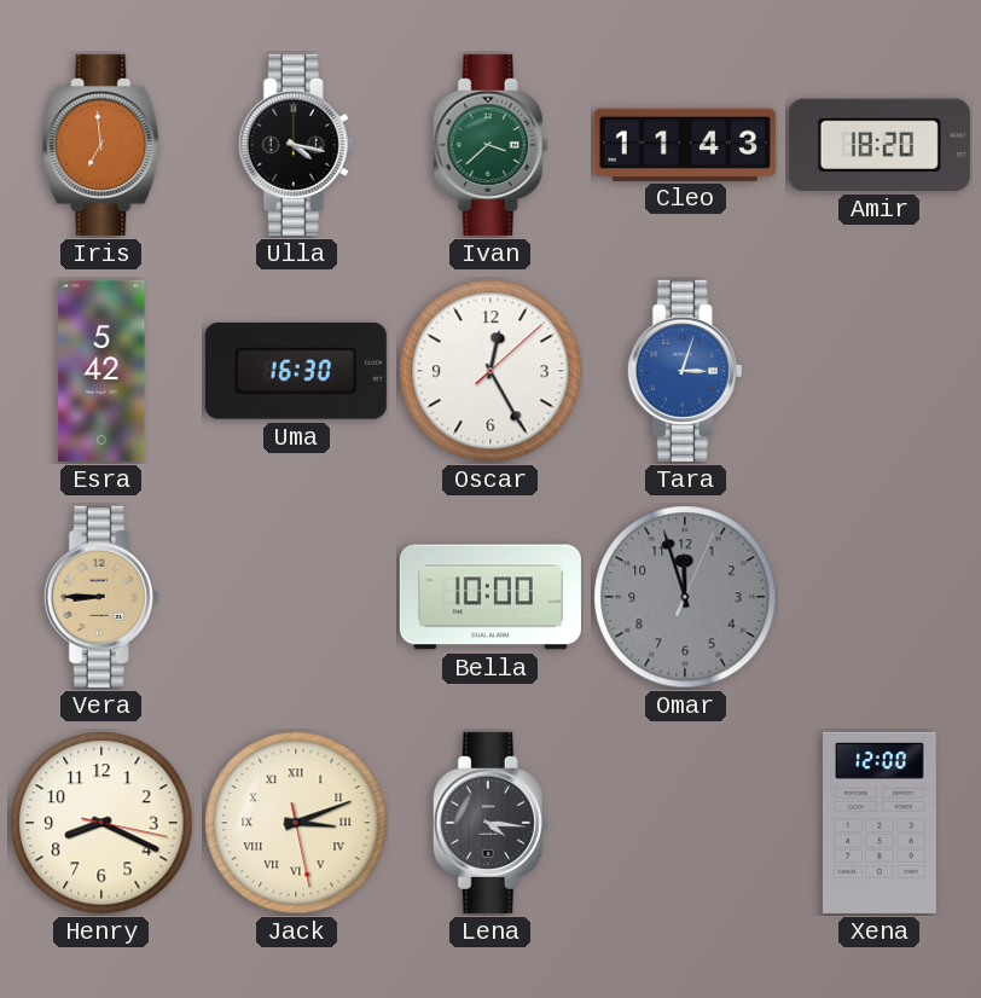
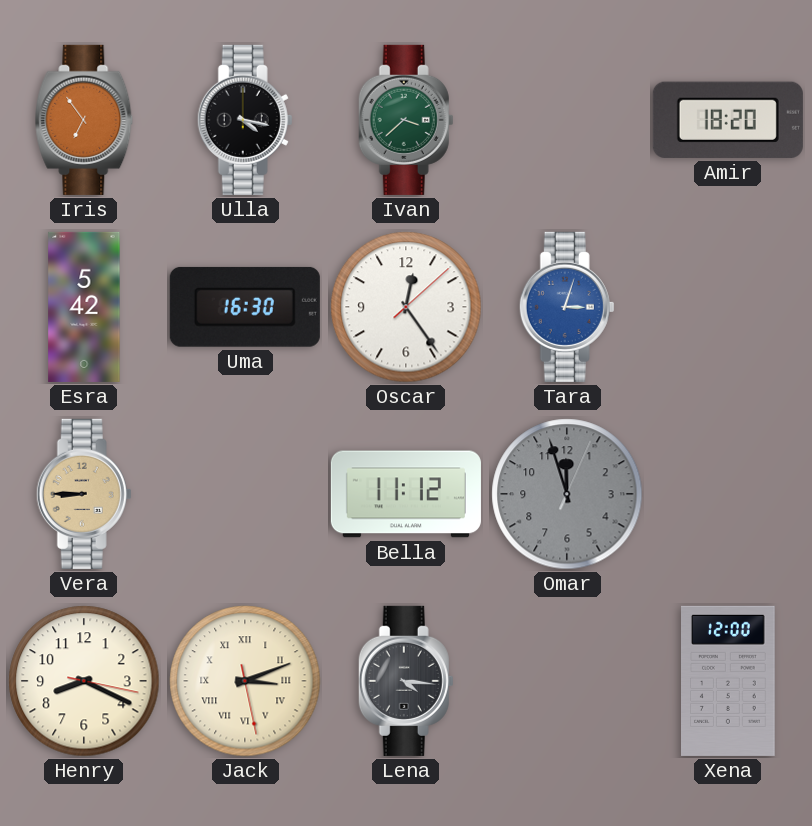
Iris: 6:59 -> 6:54 (84, 120)
Cleo: 11:43 -> none (685, 144)
Oscar: 12:25 -> 12:24 (406, 307)
Bella: 10:00 -> 11:12 (406, 494)
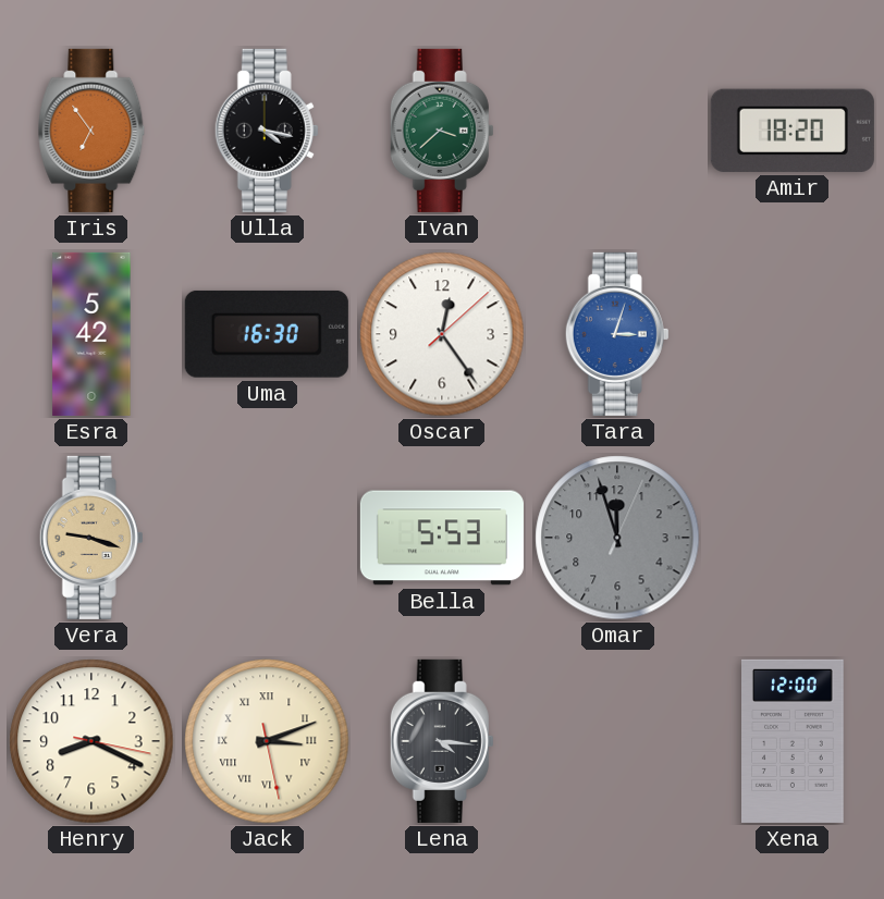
Vera: 8:45 -> 9:18 (91, 538)
Bella: 11:12 -> 5:53 (442, 538)
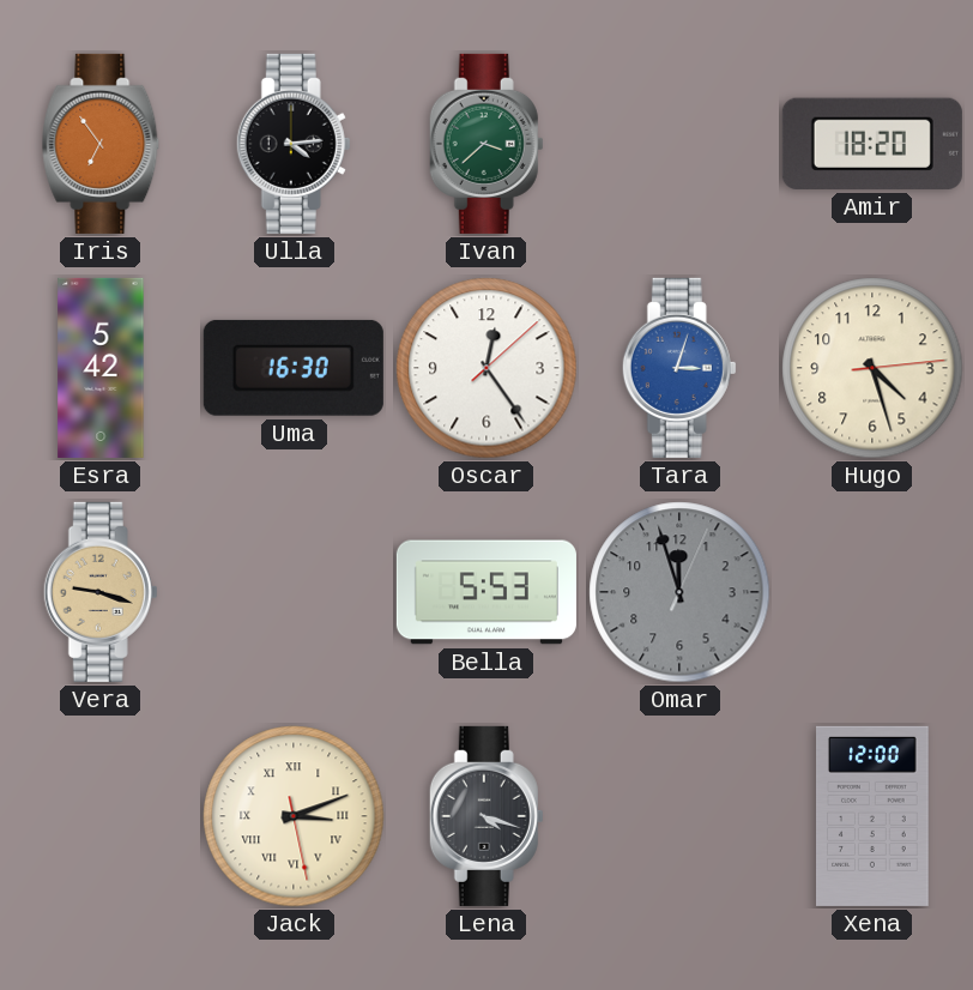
Ulla: 4:17 -> 4:14 (294, 144)
Hugo: none -> 4:27 (872, 368)
Henry: 8:19 -> none (91, 741)
Lena: 4:16 -> 4:18 (486, 816)
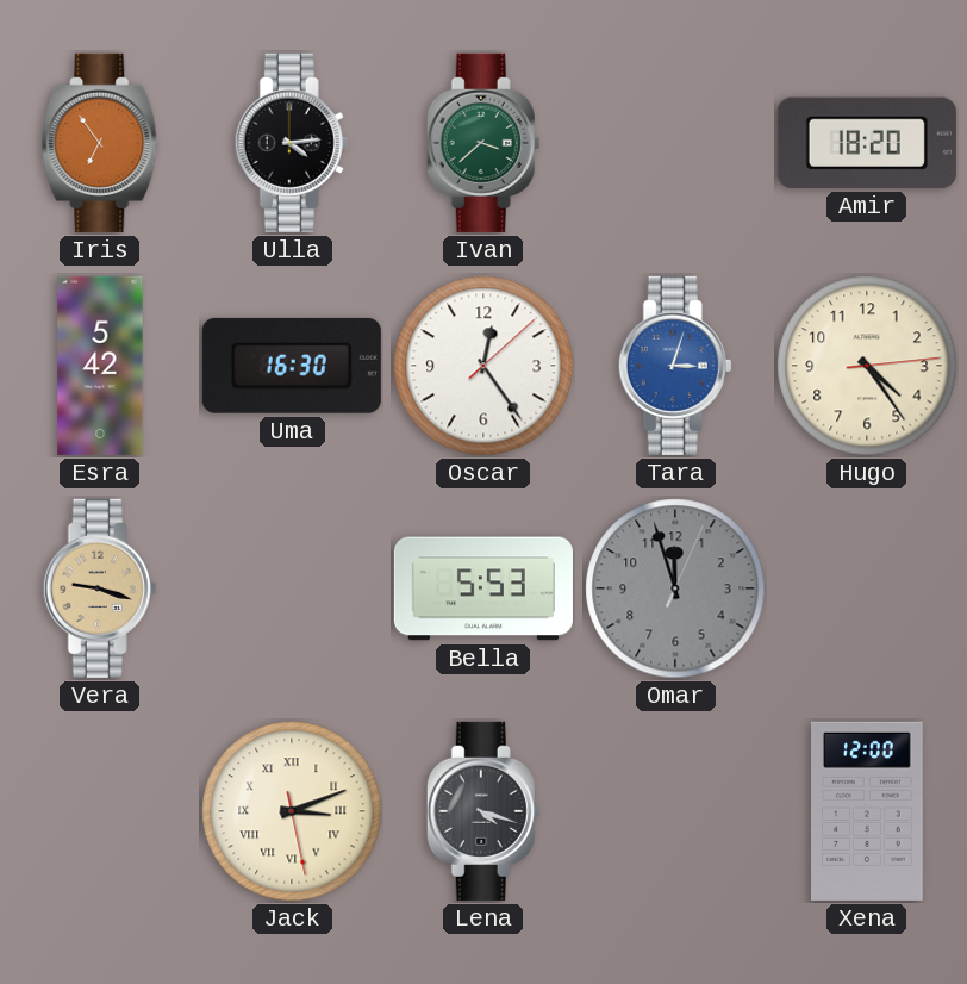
Hugo: 4:27 -> 4:24 (867, 366)
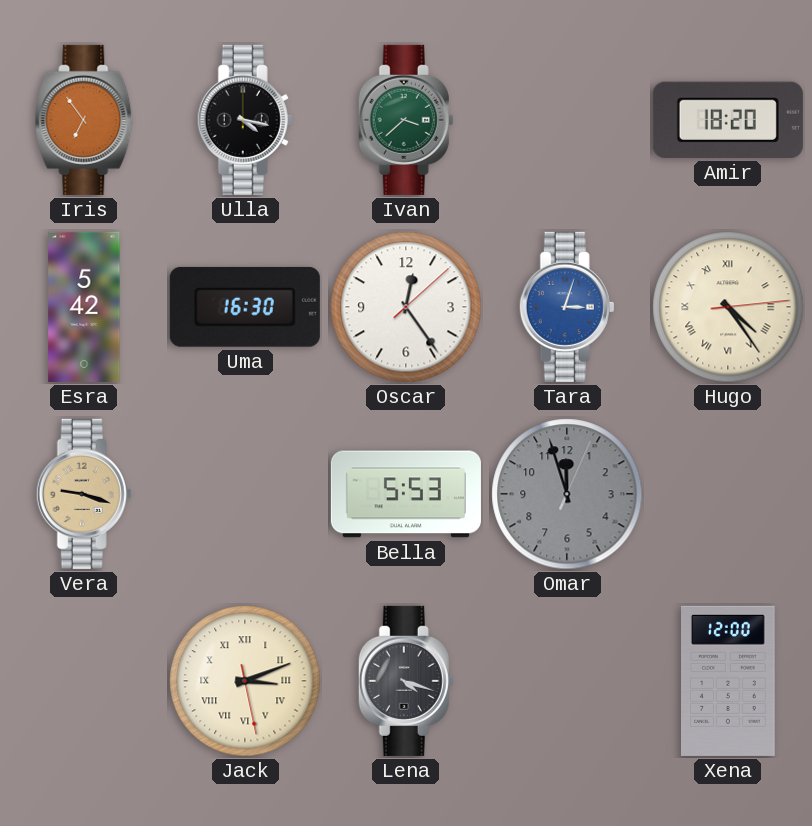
Ulla: 4:14 -> 4:17 (245, 120)
Hugo numerals: Arabic -> Roman (728, 307)
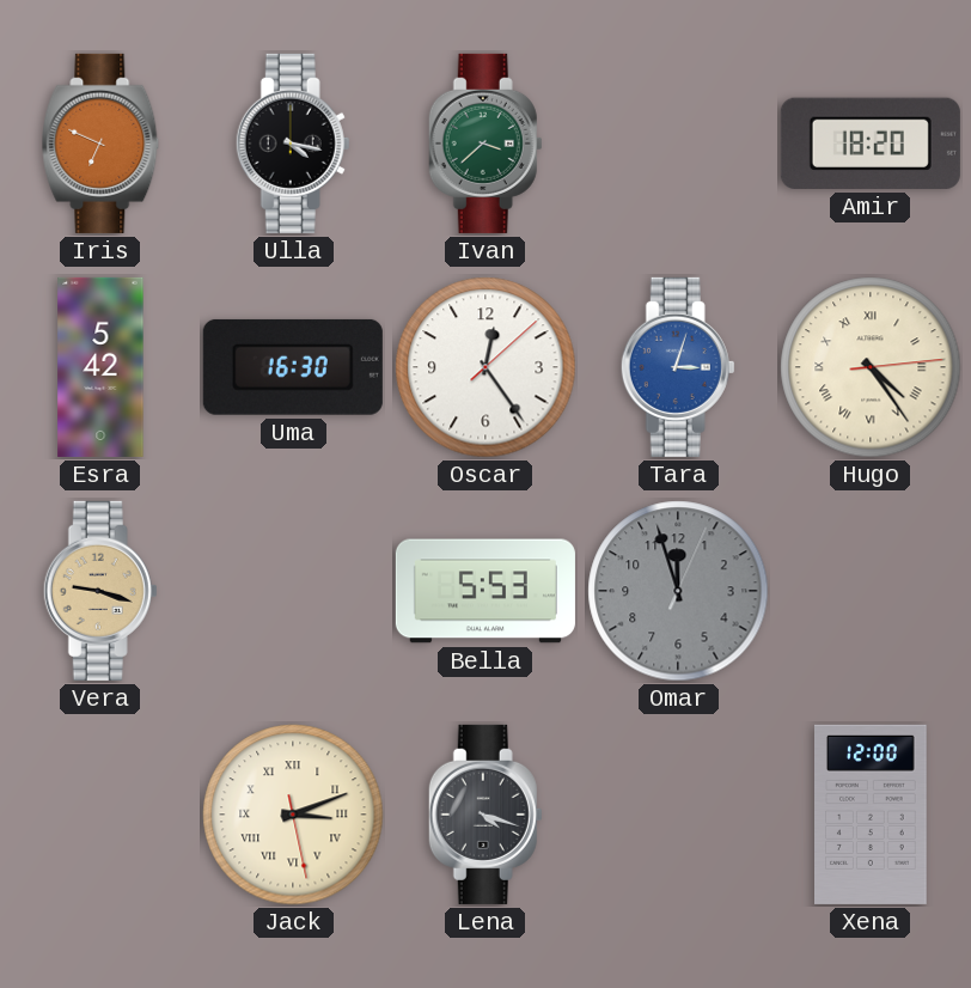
Iris: 6:54 -> 6:49 (100, 144)
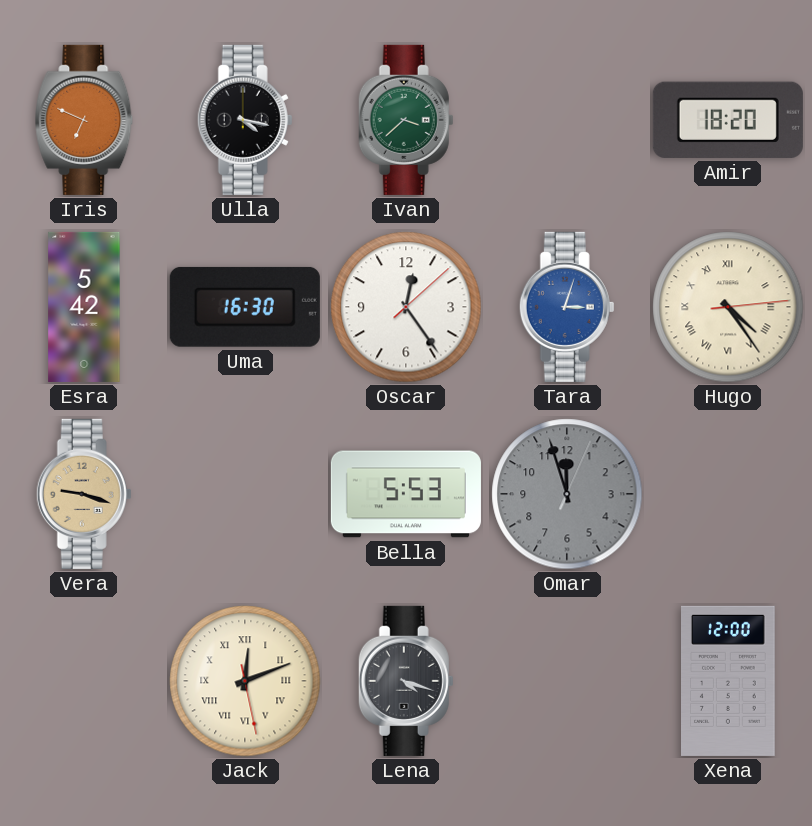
Jack: 3:11 -> 12:11 (245, 681)
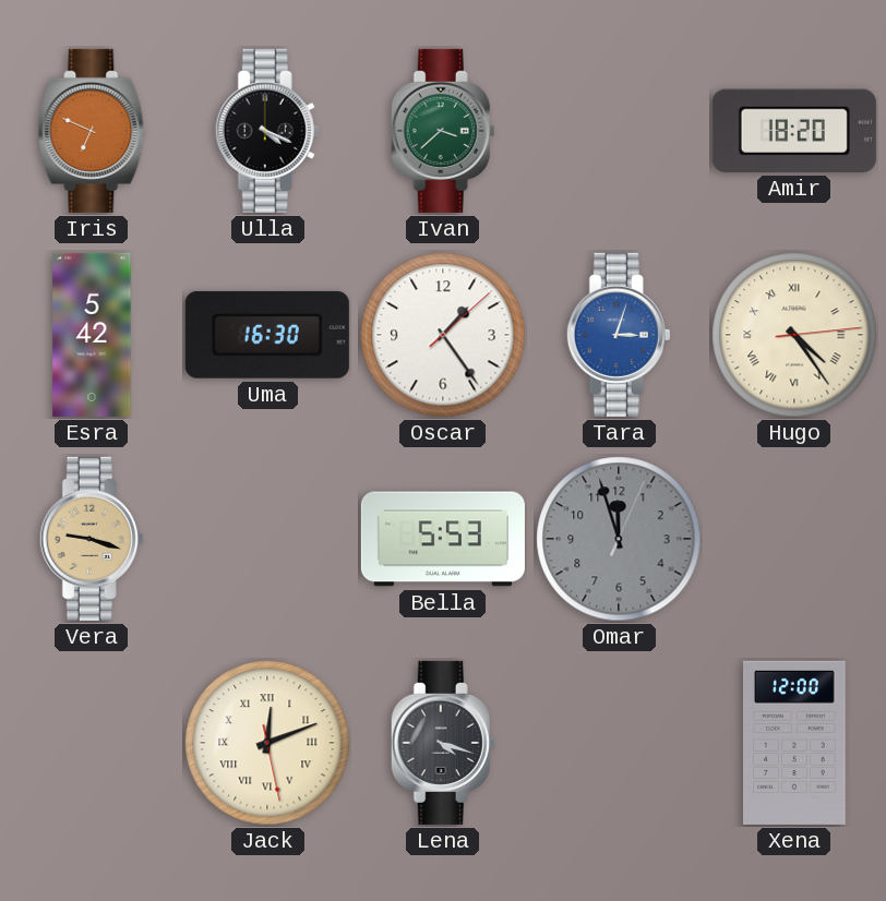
Ulla: 4:17 -> 4:19 (267, 131)
Oscar: 12:24 -> 1:24 (443, 335)
